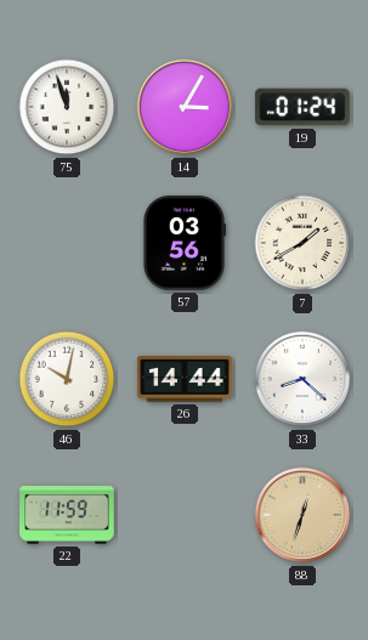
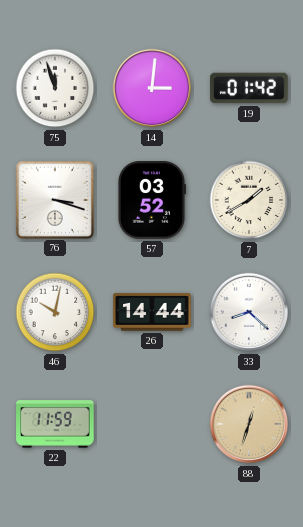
14: 3:05 -> 3:01 (152, 88)
19: 01:24 -> 01:42 (249, 88)
76: none -> 3:18 (54, 199)
57: 03:56 -> 03:52 (151, 200)
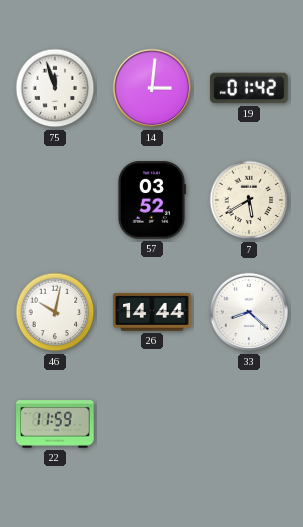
76: 3:18 -> none (54, 199)
7: 1:40 -> 5:40 (249, 200)
88: 12:33 -> none (249, 424)
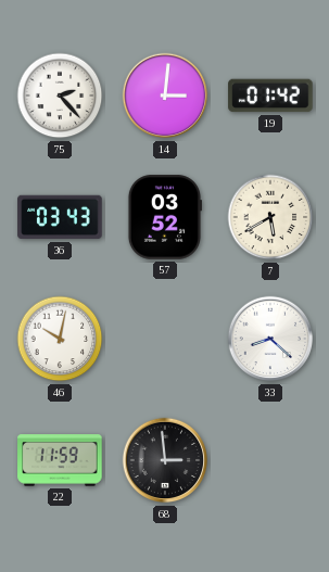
75: 11:57 -> 2:23 (60, 96)
36: none -> 03:43 (60, 217)
26: 14:44 -> none (152, 312)
68: none -> 2:59 (165, 460)
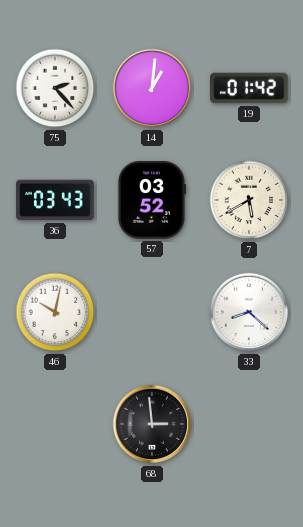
14: 3:01 -> 1:01 (152, 88)
22: 11:59 -> none (60, 460)
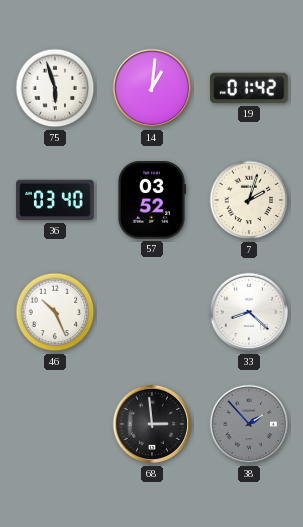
75: 2:23 -> 5:57 (55, 88)
36: 03:43 -> 03:40 (55, 200)
7: 5:40 -> 2:03 (249, 200)
46: 10:02 -> 10:26 (55, 312)
38: none -> 1:53 (249, 424)
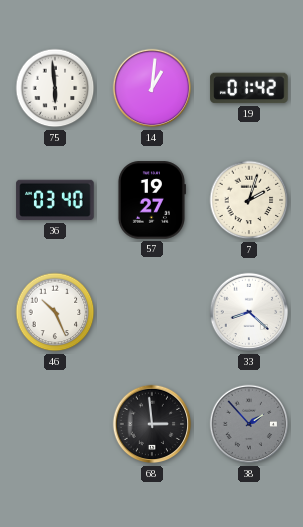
75: 5:57 -> 5:59 (55, 88)
57: 03:52 -> 19:27 (151, 200)
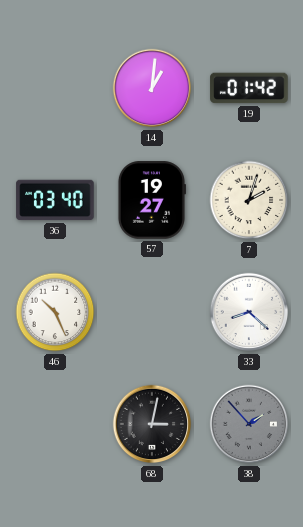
75: 5:59 -> none (55, 88)
68: 2:59 -> 3:02 (152, 424)
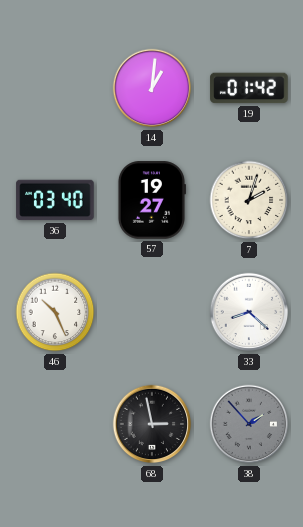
68: 3:02 -> 2:58 (152, 424)
